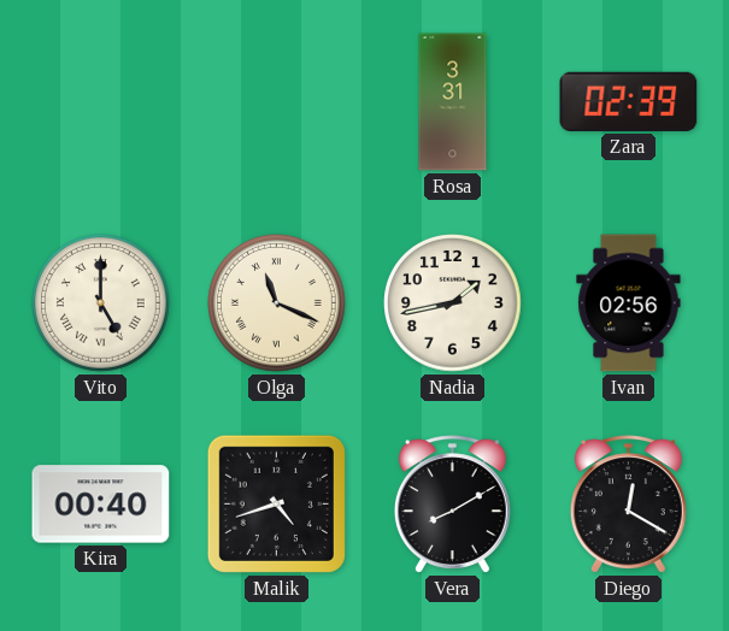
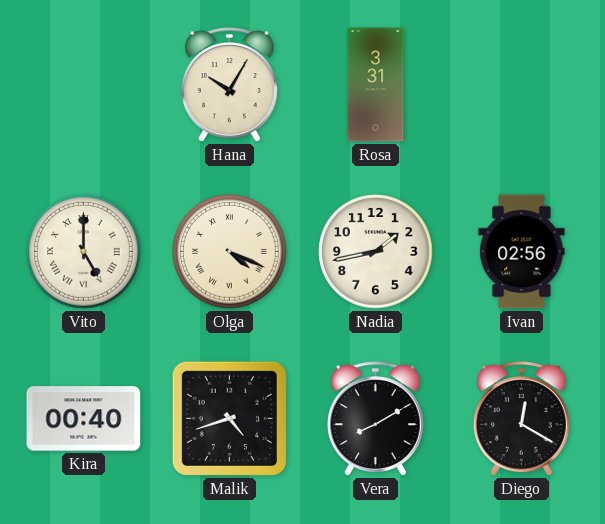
Hana: none -> 10:05 (229, 85)
Zara: 02:39 -> none (629, 101)
Olga: 11:19 -> 4:19 (230, 252)
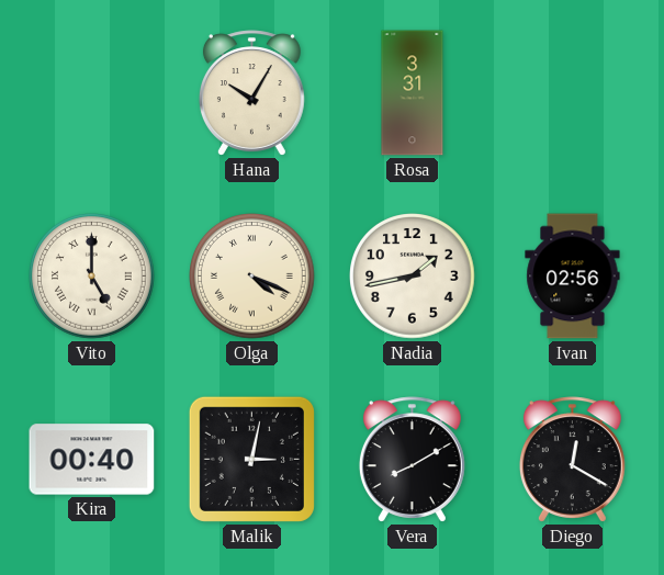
Malik: 4:42 -> 3:02 (251, 459)
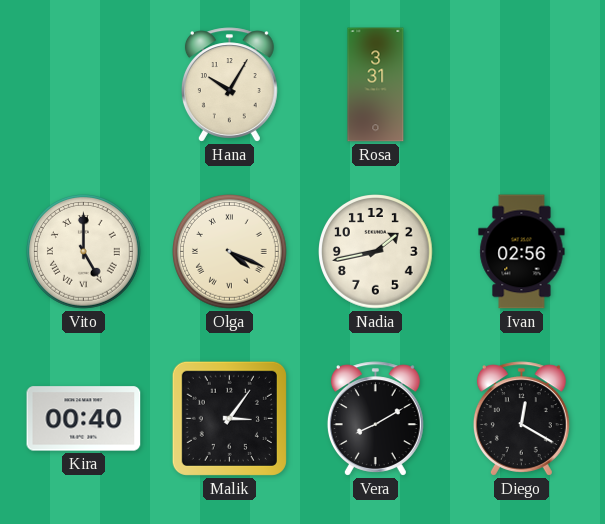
Malik: 3:02 -> 3:06 (229, 418)
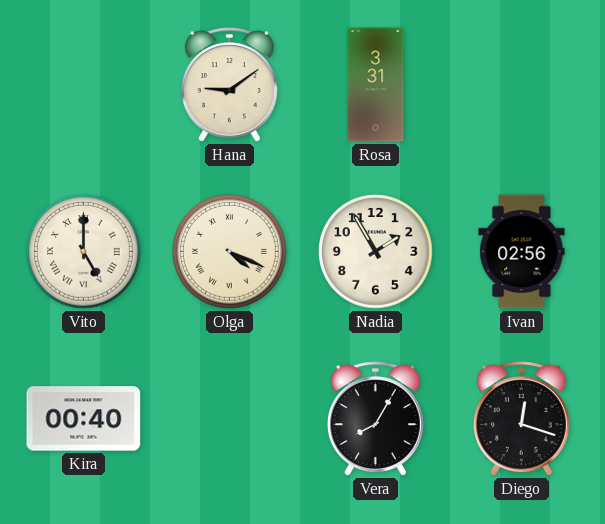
Hana: 10:05 -> 9:09 (229, 85)
Nadia: 1:43 -> 1:55 (376, 252)
Malik: 3:06 -> none (229, 418)
Vera: 8:10 -> 8:05 (375, 419)
Diego: 12:20 -> 12:18 (521, 419)
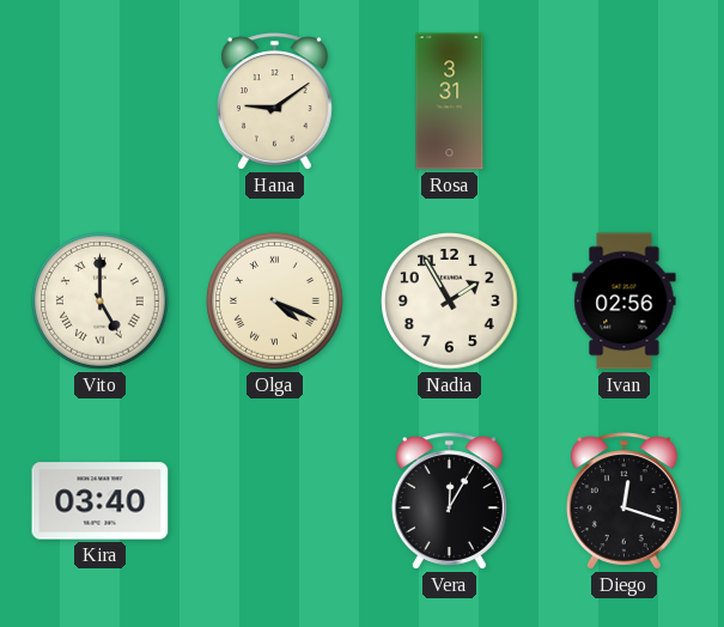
Kira: 00:40 -> 03:40 (101, 501)
Vera: 8:05 -> 12:05 (449, 501)
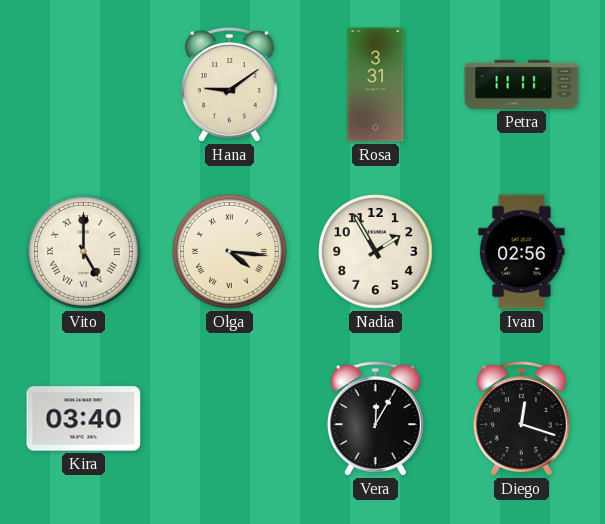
Petra: none -> 11:11 (522, 84)
Olga: 4:19 -> 4:16 (230, 252)
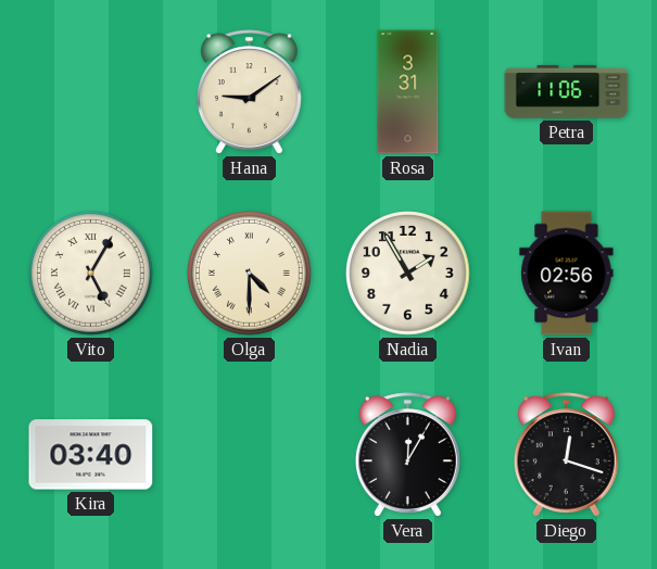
Petra: 11:11 -> 11:06 (567, 91)
Vito: 5:00 -> 5:05 (91, 274)
Olga: 4:16 -> 4:30 (250, 274)
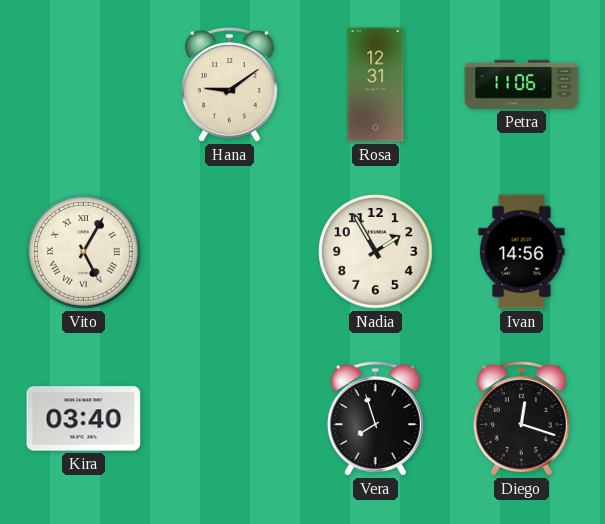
Rosa: 3:31 -> 12:31 (376, 85)
Olga: 4:30 -> none (250, 274)
Ivan: 02:56 -> 14:56 (522, 252)
Vera: 12:05 -> 7:57 (375, 419)
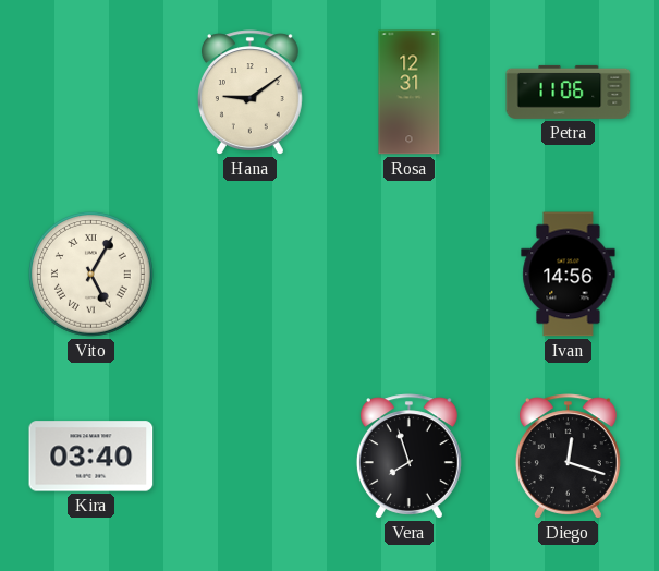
Nadia: 1:55 -> none (376, 252)
